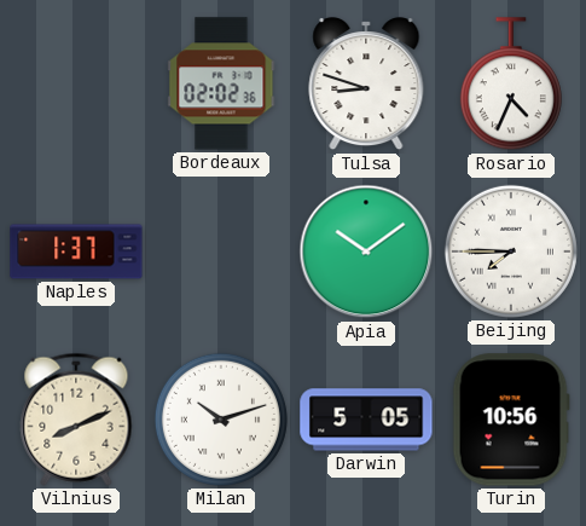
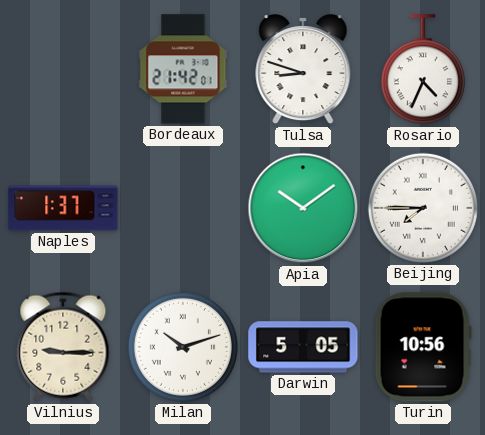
Bordeaux: 02:02 -> 21:42 (183, 69)
Vilnius: 8:11 -> 9:15 (63, 347)
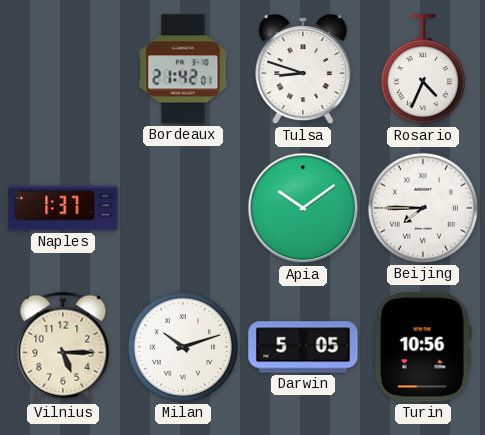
Vilnius: 9:15 -> 5:15 (63, 347)
